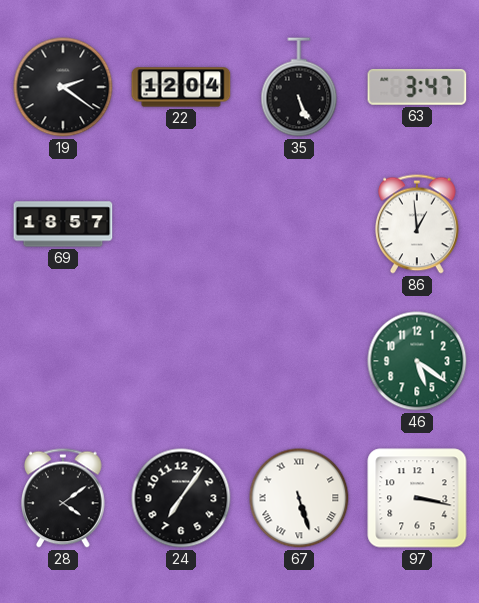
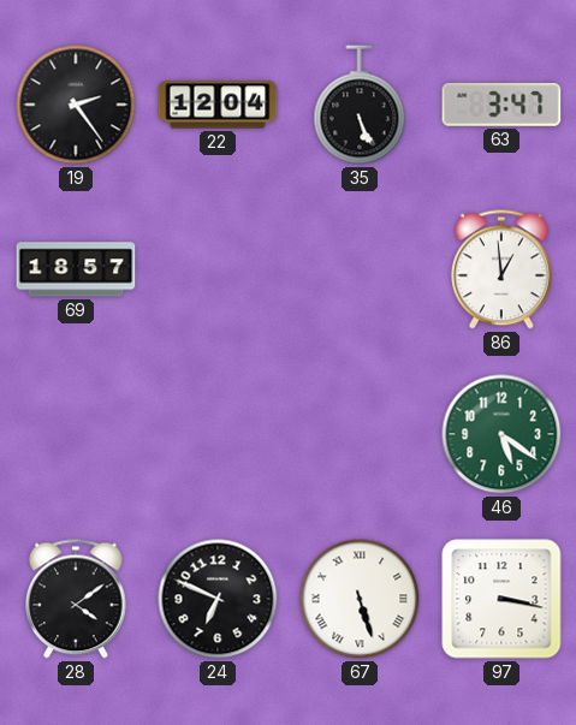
19: 2:21 -> 2:24 (76, 105)
24: 7:06 -> 6:49 (218, 599)
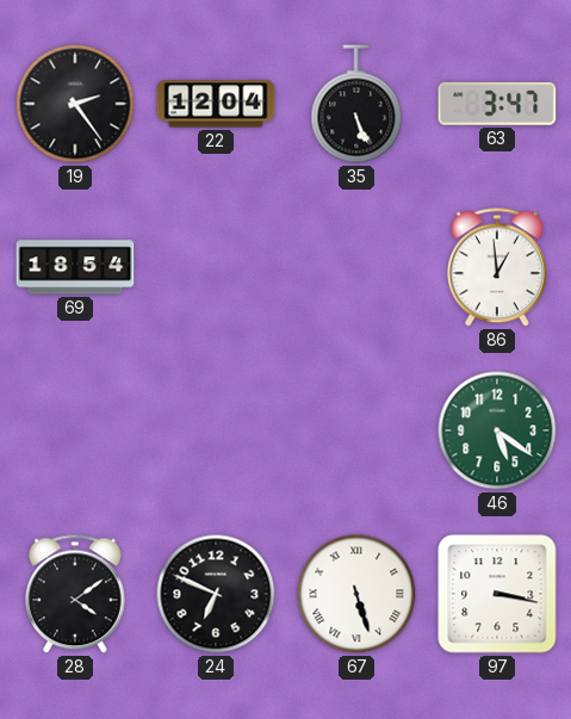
69: 18:57 -> 18:54 (75, 267)
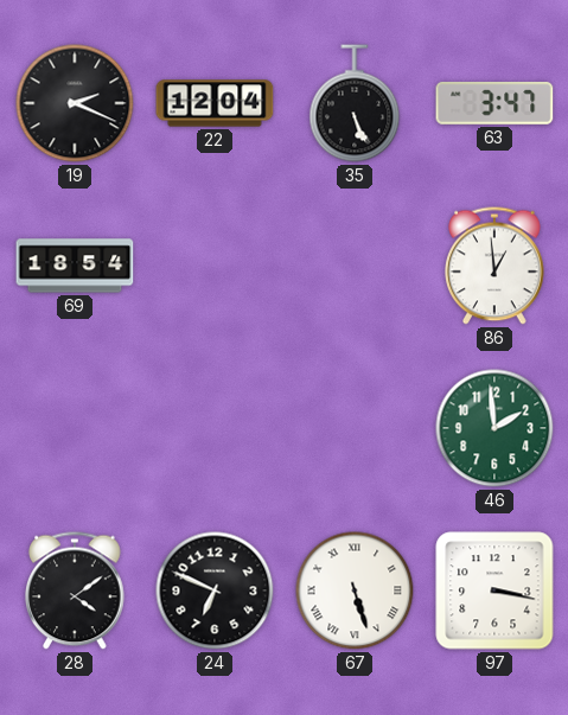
19: 2:24 -> 2:19 (75, 103)
46: 5:21 -> 1:59 (494, 428)
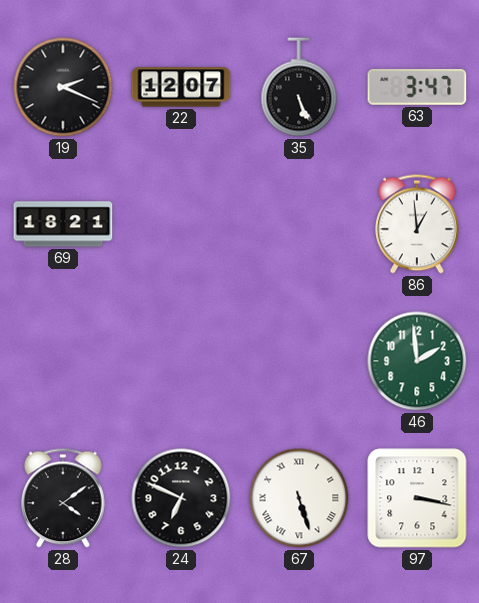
22: 12:04 -> 12:07 (181, 87)
69: 18:54 -> 18:21 (63, 224)
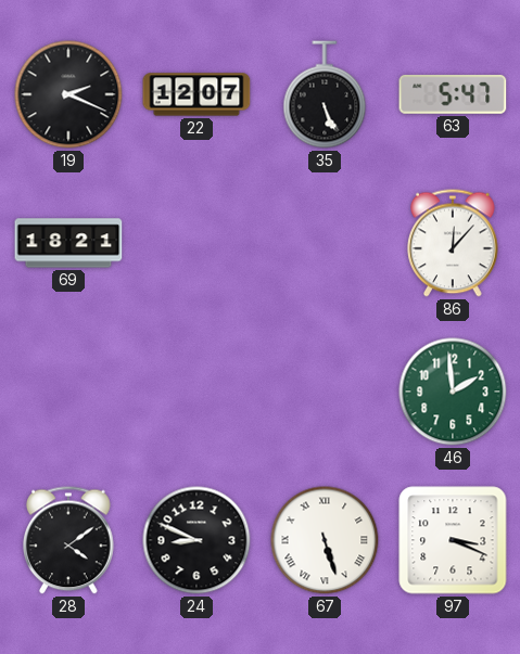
63: 3:47 -> 5:47 (453, 94)
86: 12:59 -> 12:07 (454, 243)
24: 6:49 -> 8:49 (196, 540)
97: 3:17 -> 3:19 (453, 540)
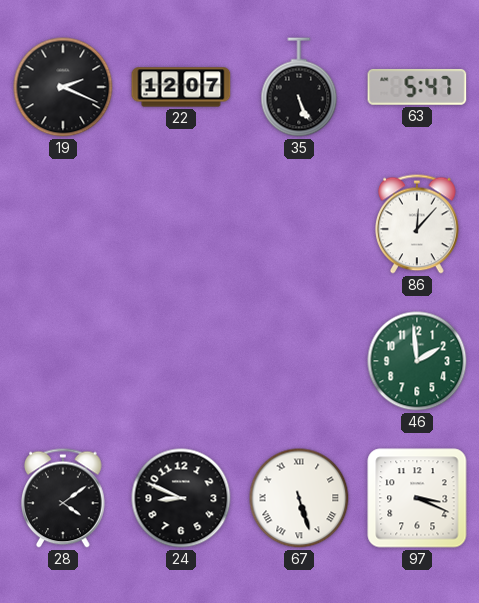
69: 18:21 -> none (68, 243)
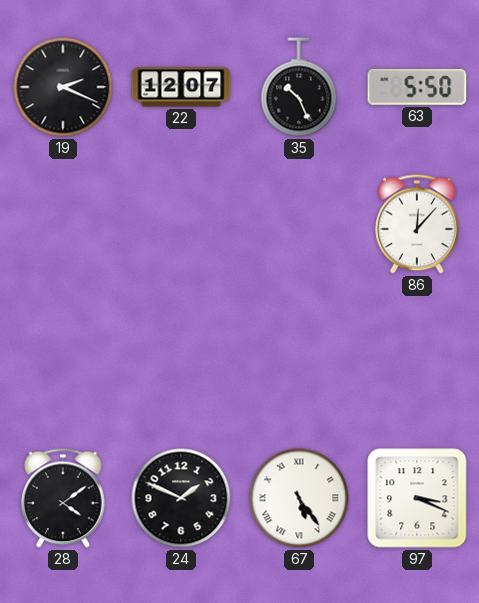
35: 5:26 -> 10:26 (299, 87)
63: 5:47 -> 5:50 (417, 87)
46: 1:59 -> none (417, 361)
24: 8:49 -> 1:49 (181, 498)
67: 5:27 -> 5:24 (299, 498)
